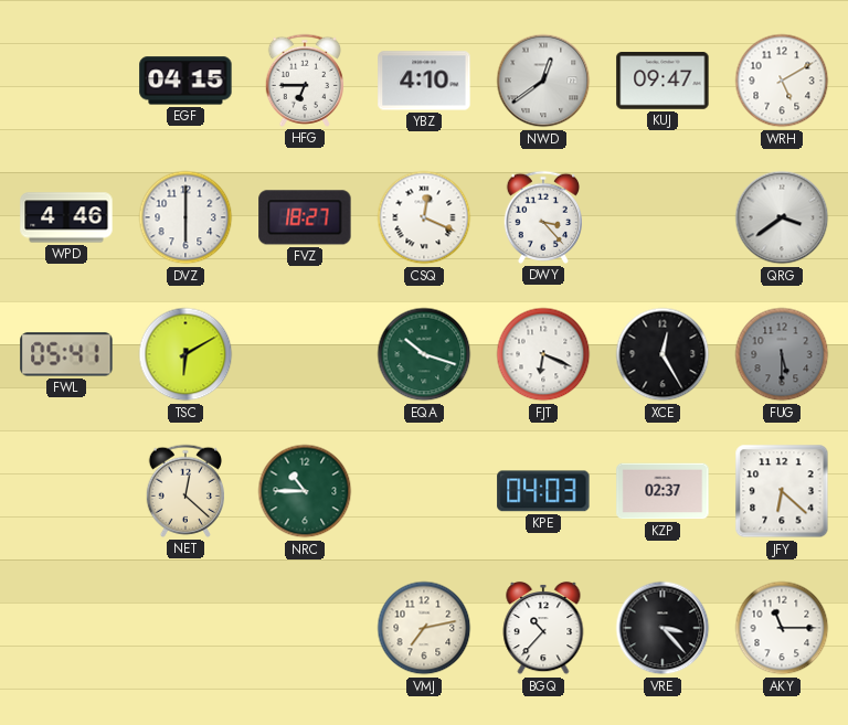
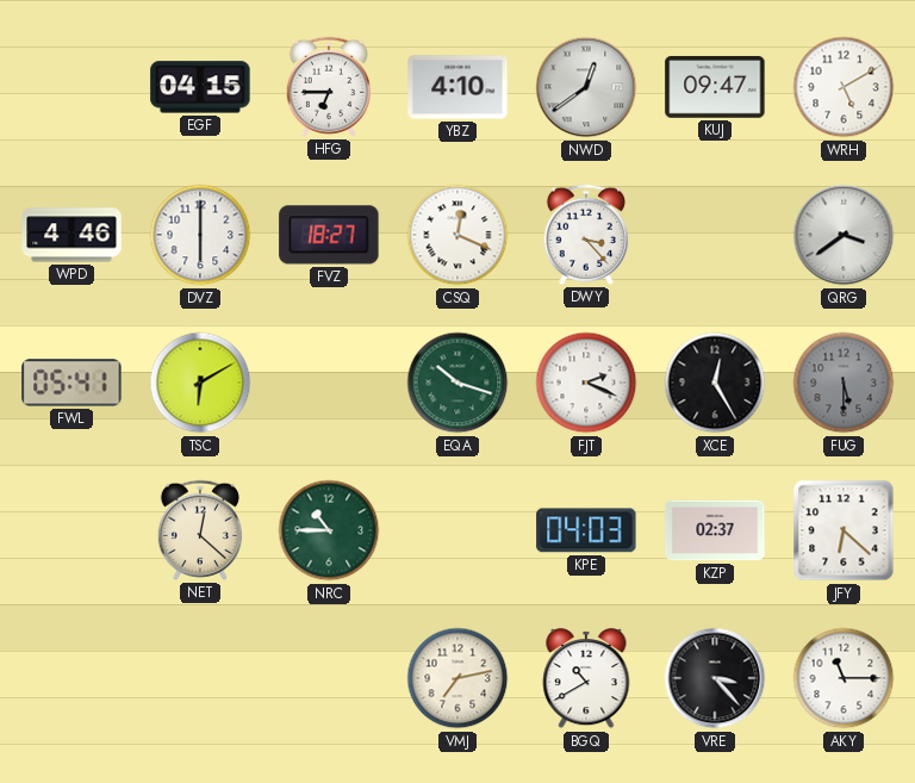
FJT: 6:19 -> 2:19 (586, 383)
BGQ: 10:37 -> 10:40 (586, 678)
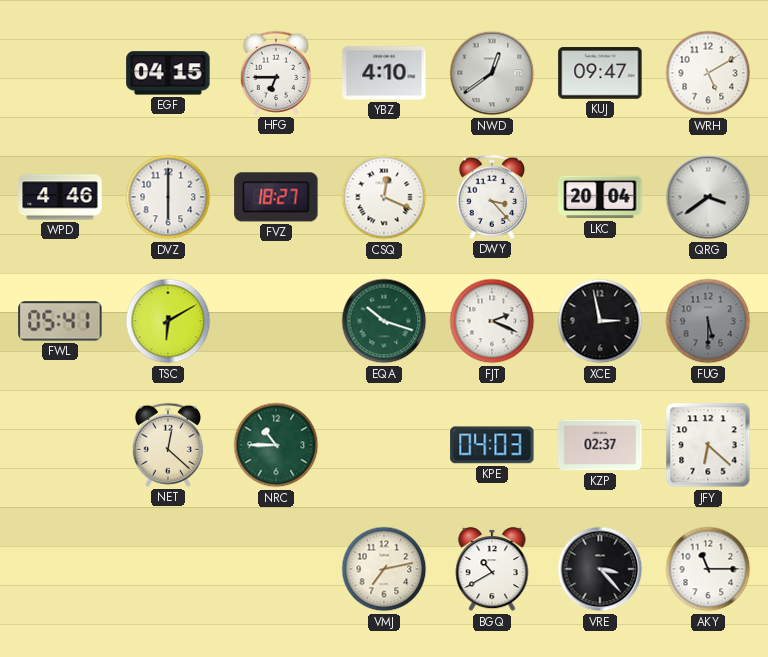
LKC: none -> 20:04 (600, 197)
XCE: 12:25 -> 2:58 (600, 321)
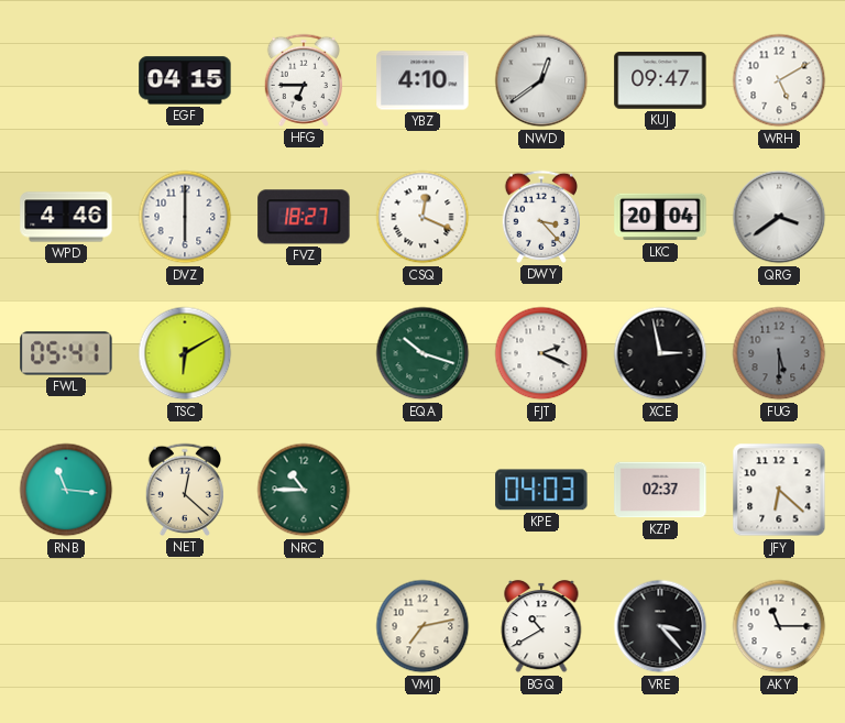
RNB: none -> 11:16 (66, 490)
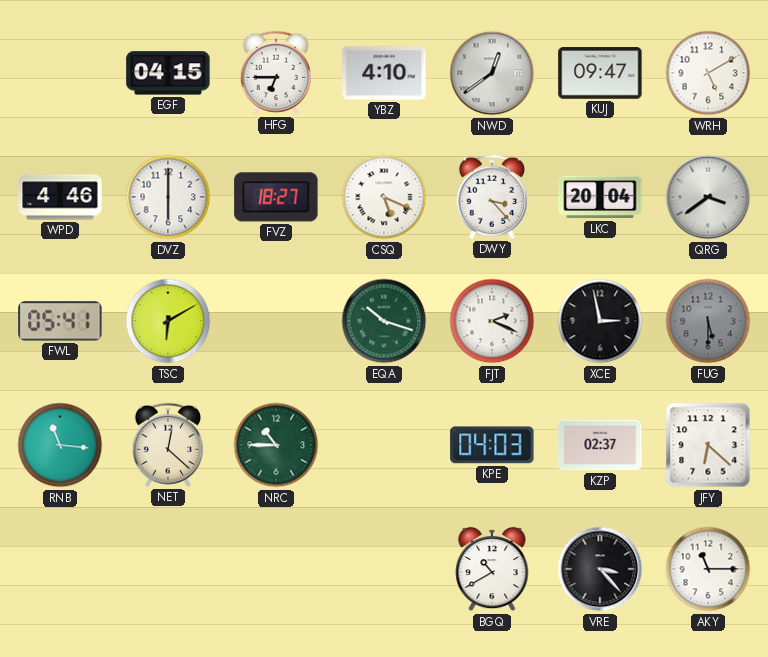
CSQ: 12:19 -> 5:19 (384, 197)
VMJ: 7:13 -> none (422, 626)
